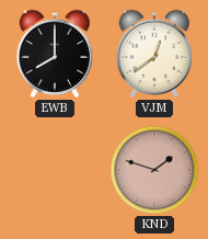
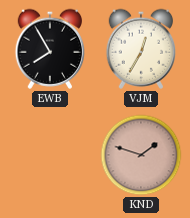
EWB: 8:00 -> 7:55 (49, 49)
VJM: 12:39 -> 12:35 (140, 49)
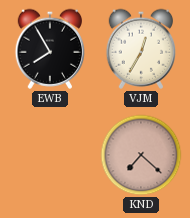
KND: 1:48 -> 7:22 (141, 155)
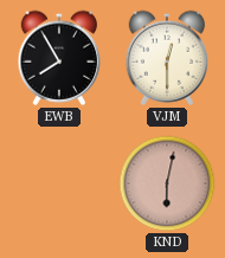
VJM: 12:35 -> 12:30 (166, 58)
KND: 7:22 -> 6:02 (167, 183)
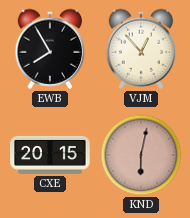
VJM: 12:30 -> 12:53 (140, 49)
CXE: none -> 20:15 (50, 155)
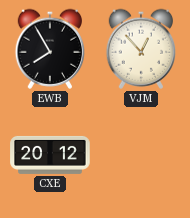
CXE: 20:15 -> 20:12 (50, 155)
KND: 6:02 -> none (141, 155)
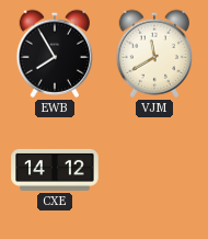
VJM: 12:53 -> 11:40 (153, 54)
CXE: 20:12 -> 14:12 (55, 170)
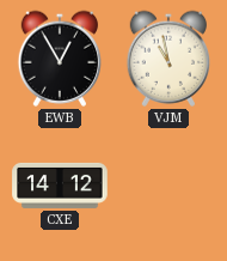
EWB: 7:55 -> 12:55 (59, 59)
VJM: 11:40 -> 10:58 (167, 59)
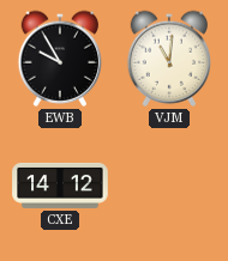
EWB: 12:55 -> 9:55 (59, 59)
VJM: 10:58 -> 11:01 (168, 59)
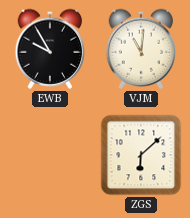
CXE: 14:12 -> none (60, 186)
ZGS: none -> 6:08 (141, 155)
